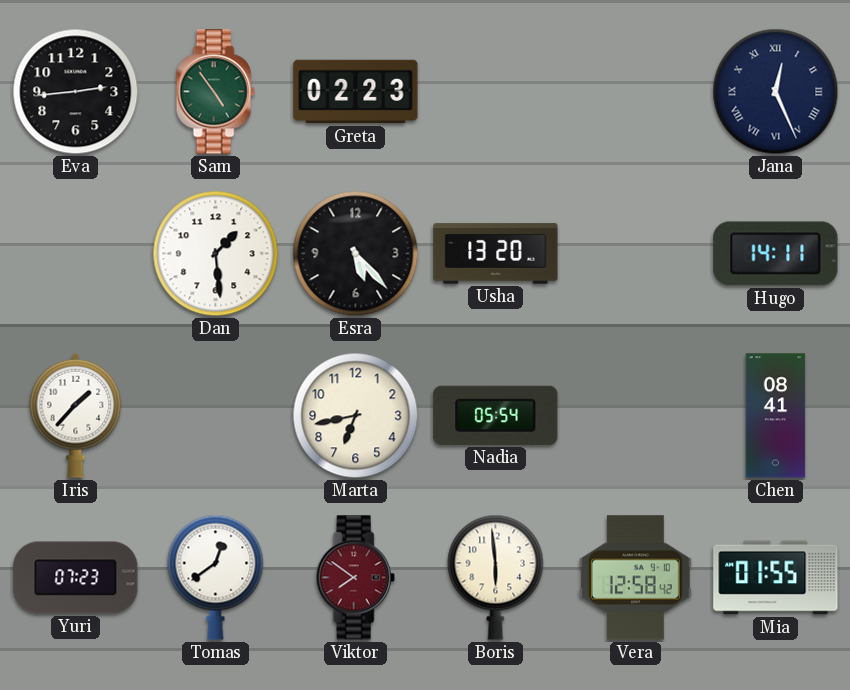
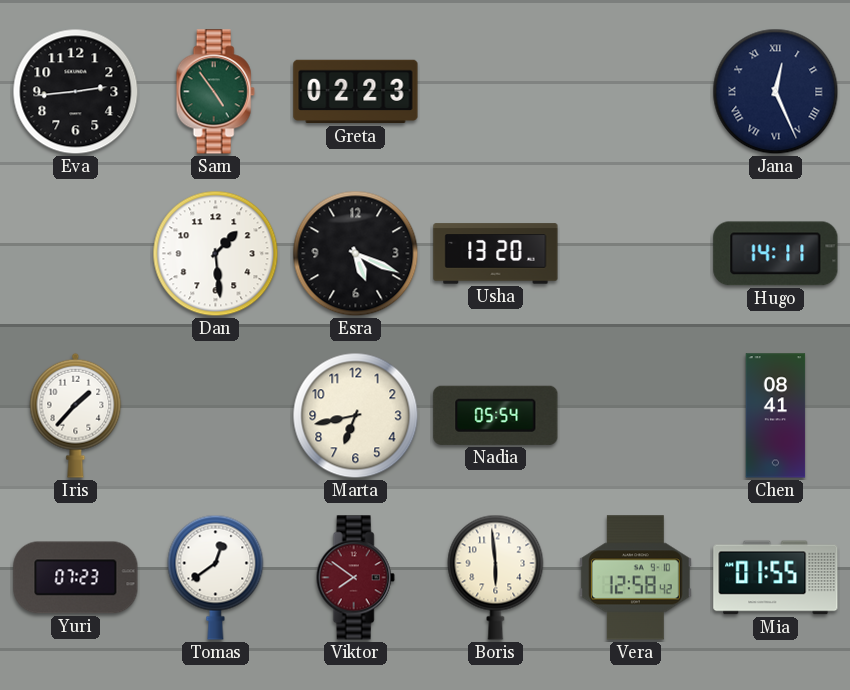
Esra: 5:23 -> 5:19 (356, 254)
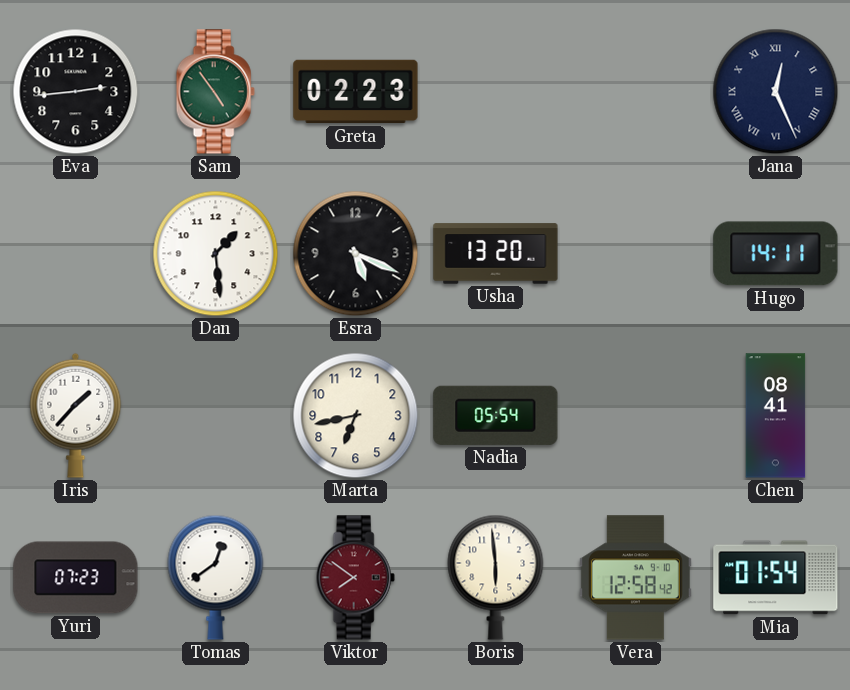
Mia: 01:55 -> 01:54 (776, 578)
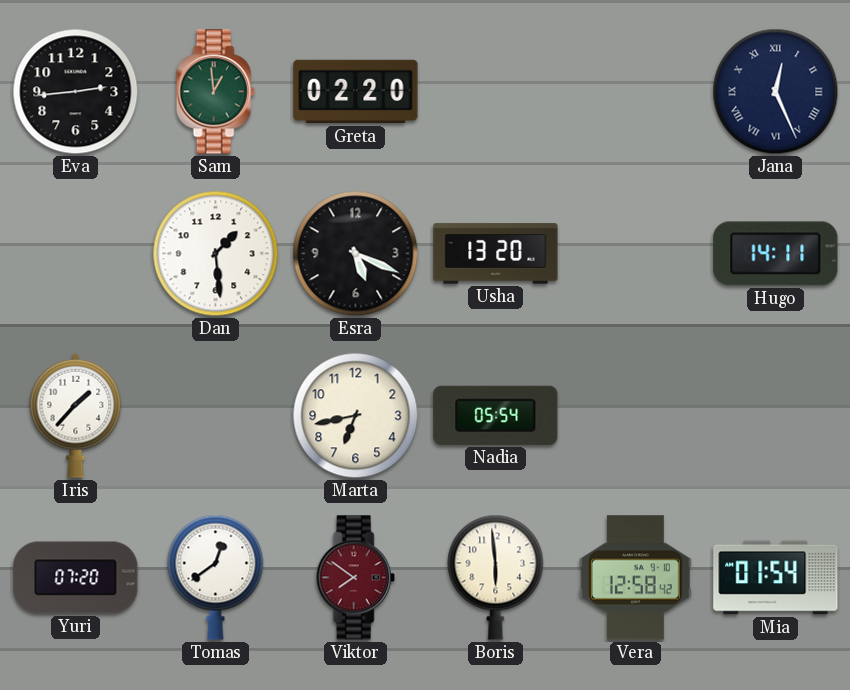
Sam: 4:54 -> 12:59 (215, 92)
Greta: 02:23 -> 02:20 (356, 92)
Chen: 08:41 -> none (776, 416)
Yuri: 07:23 -> 07:20 (76, 578)
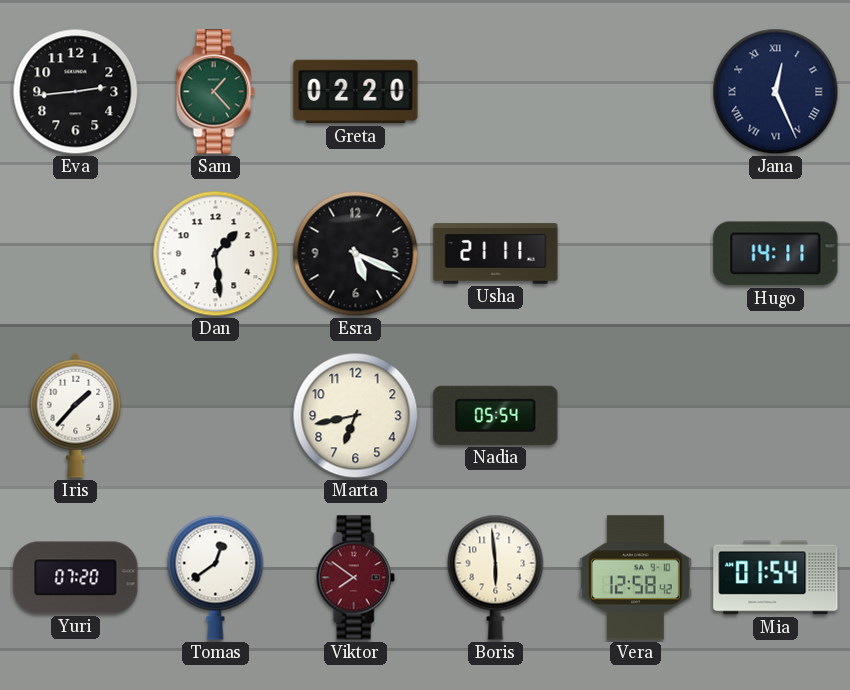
Sam: 12:59 -> 1:23 (215, 92)
Usha: 13:20 -> 21:11 (496, 254)
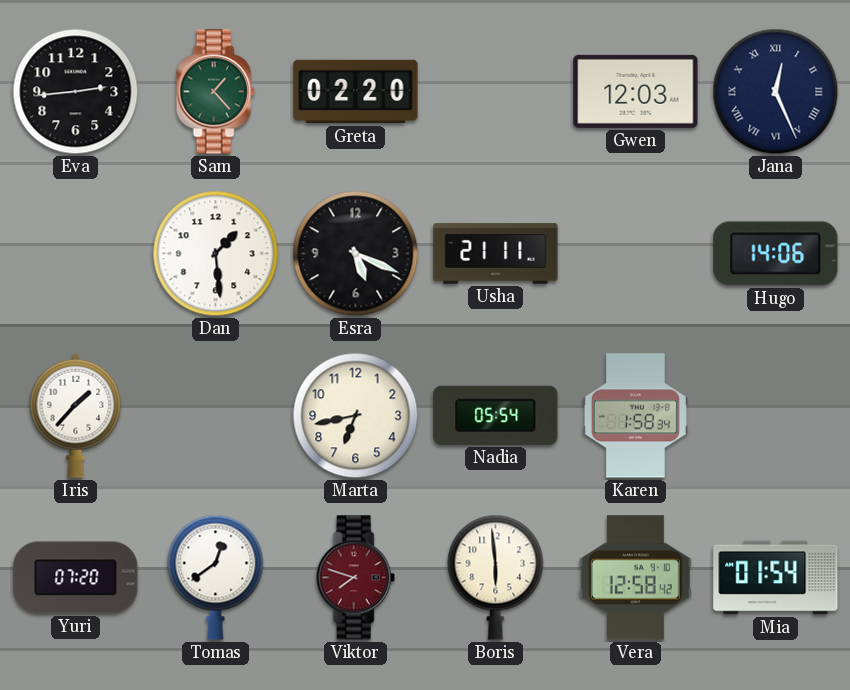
Gwen: none -> 12:03 (636, 91)
Hugo: 14:11 -> 14:06 (776, 254)
Karen: none -> 1:58 (635, 416)
Viktor: 7:51 -> 7:48 (355, 578)
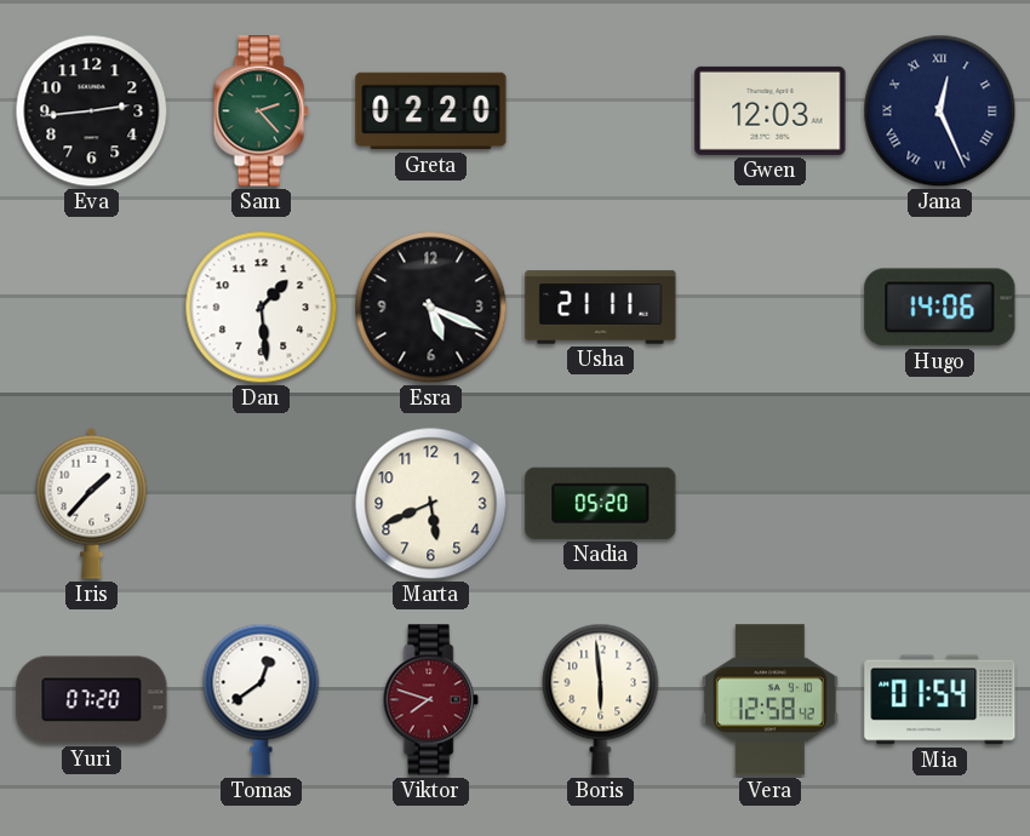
Sam: 1:23 -> 2:23 (261, 111)
Marta: 6:43 -> 5:41 (431, 504)
Nadia: 05:54 -> 05:20 (601, 503)
Karen: 1:58 -> none (635, 416)
